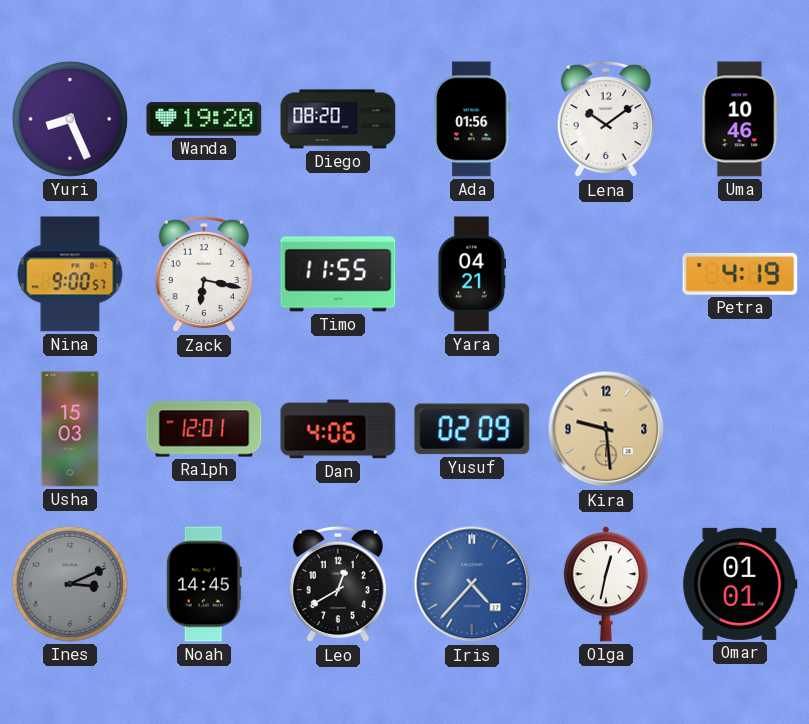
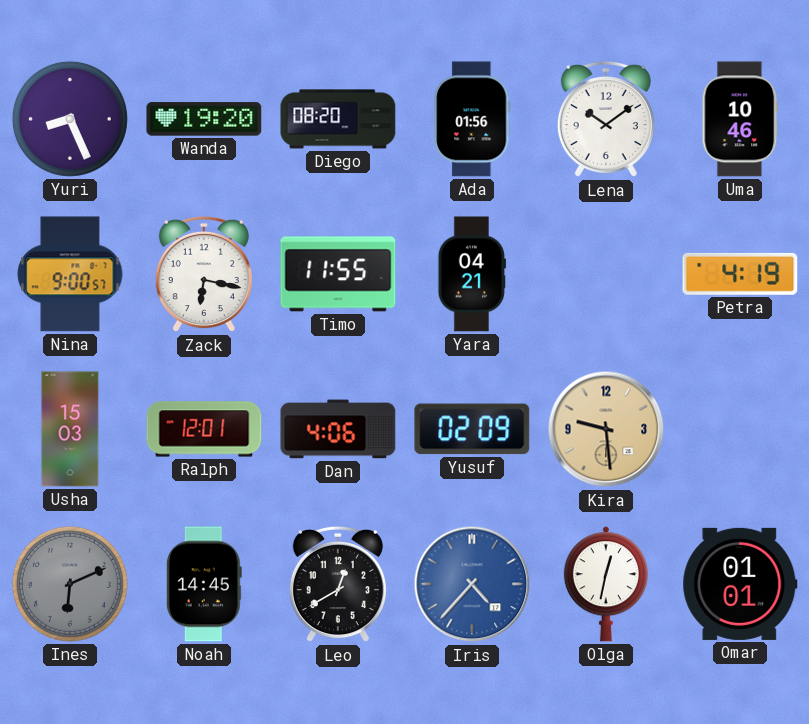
Ines: 3:11 -> 6:11 (70, 584)
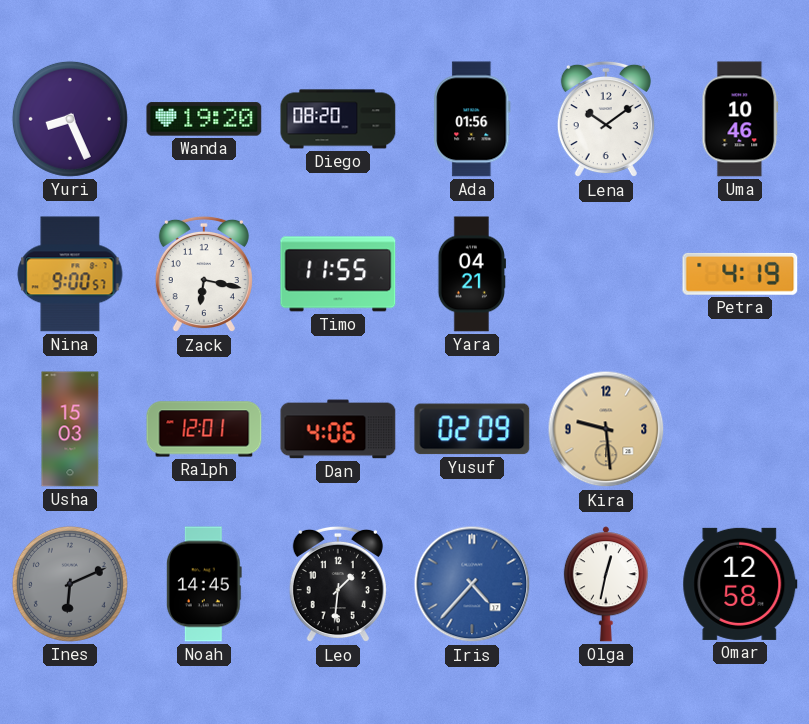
Leo: 12:40 -> 1:31 (338, 584)
Omar: 01:01 -> 12:58 (740, 584)
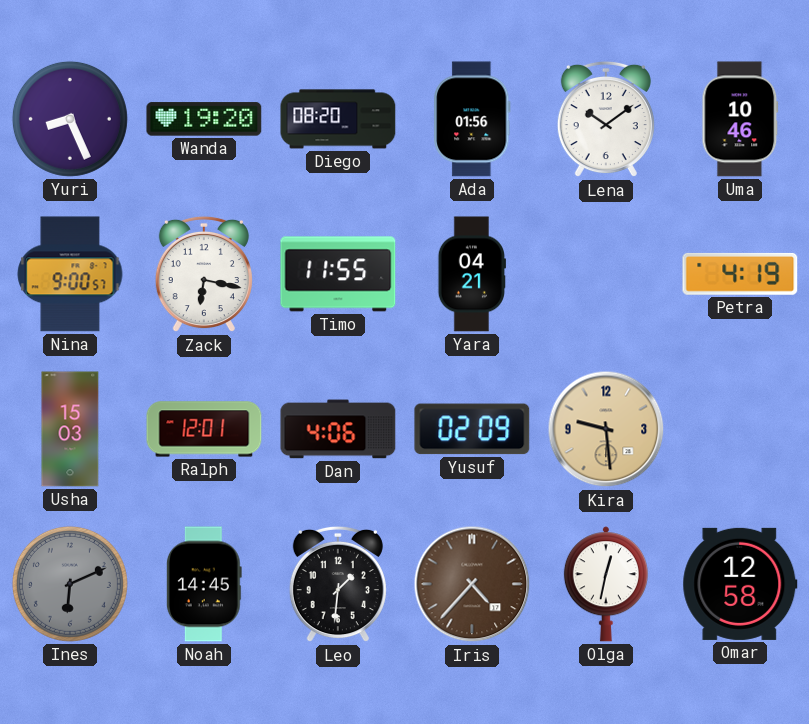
Iris dial: blue -> brown (472, 584)
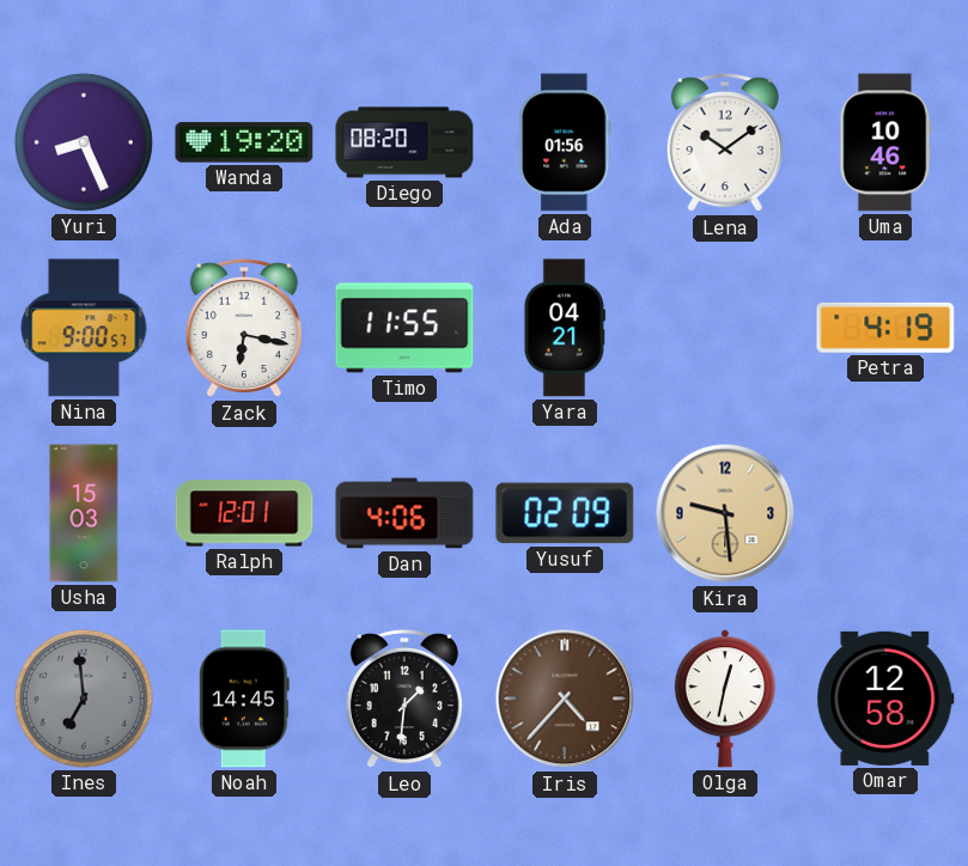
Ines: 6:11 -> 6:59 (84, 699)
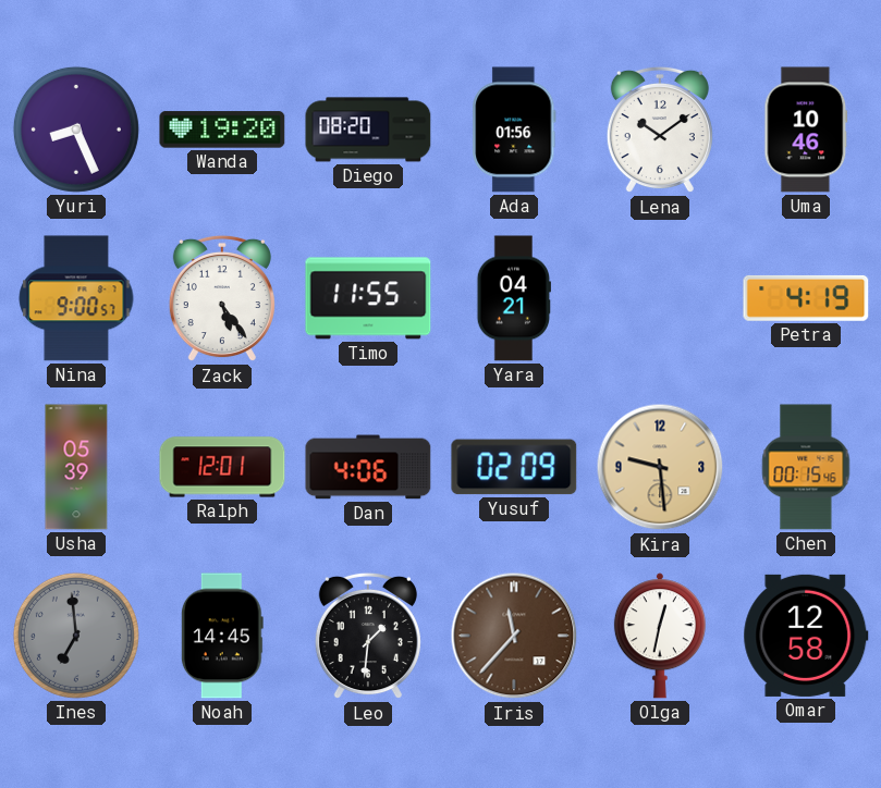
Zack: 6:17 -> 5:24 (222, 298)
Usha: 15:03 -> 05:39 (76, 467)
Chen: none -> 00:15 (806, 467)
Iris: 4:37 -> 11:37 (514, 636)
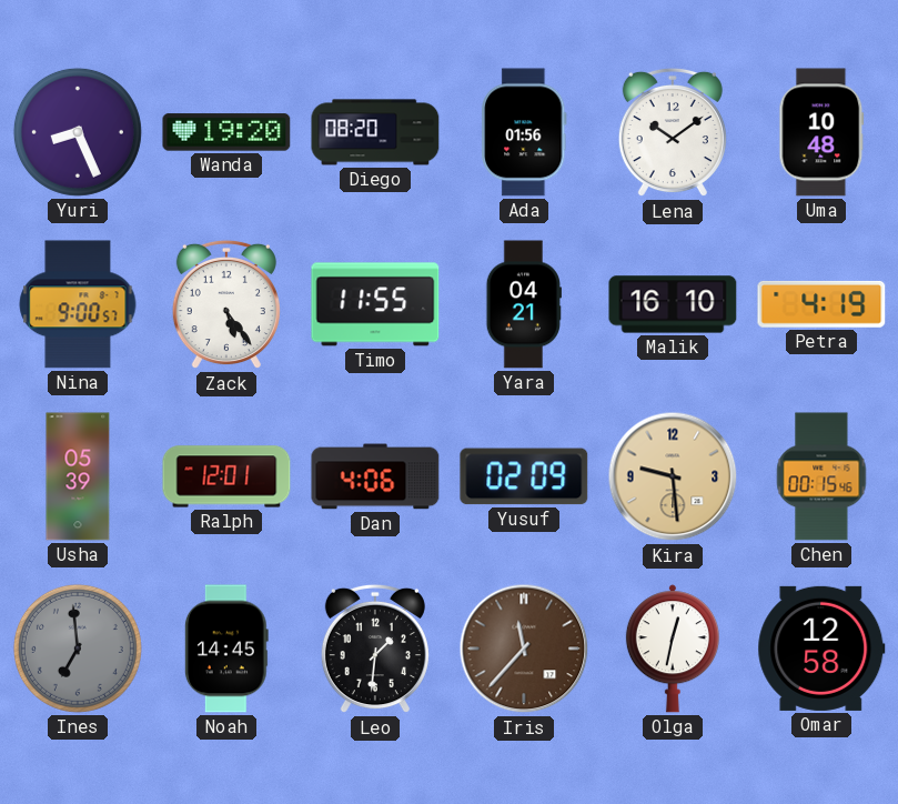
Uma: 10:46 -> 10:48 (821, 132)
Malik: none -> 16:10 (673, 304)
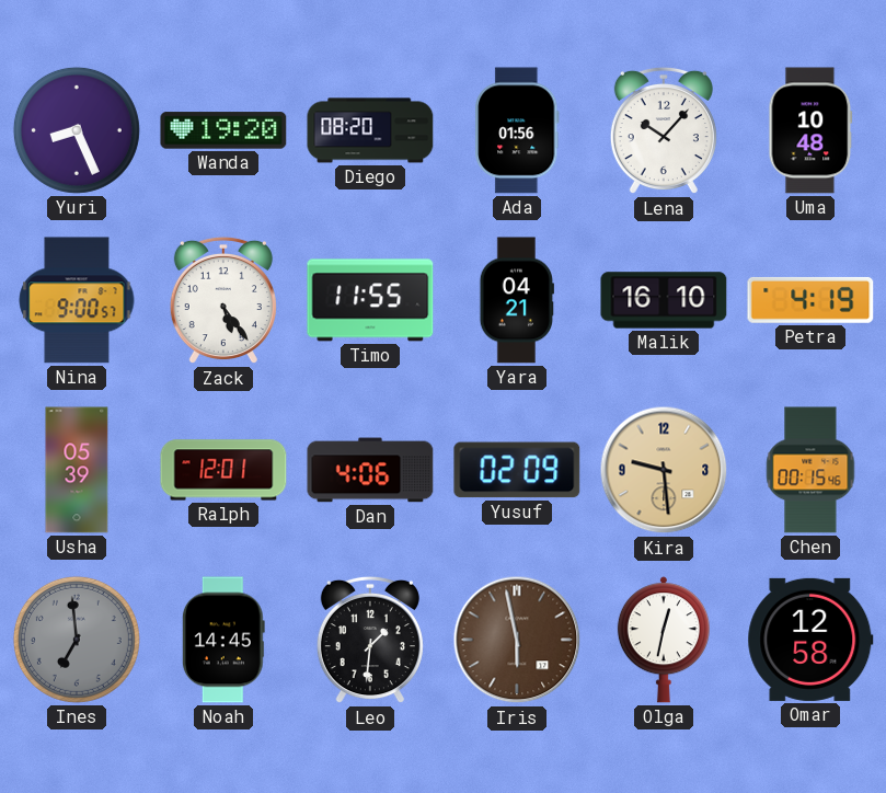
Lena: 10:09 -> 10:07 (664, 130)
Iris: 11:37 -> 5:58 (517, 640)
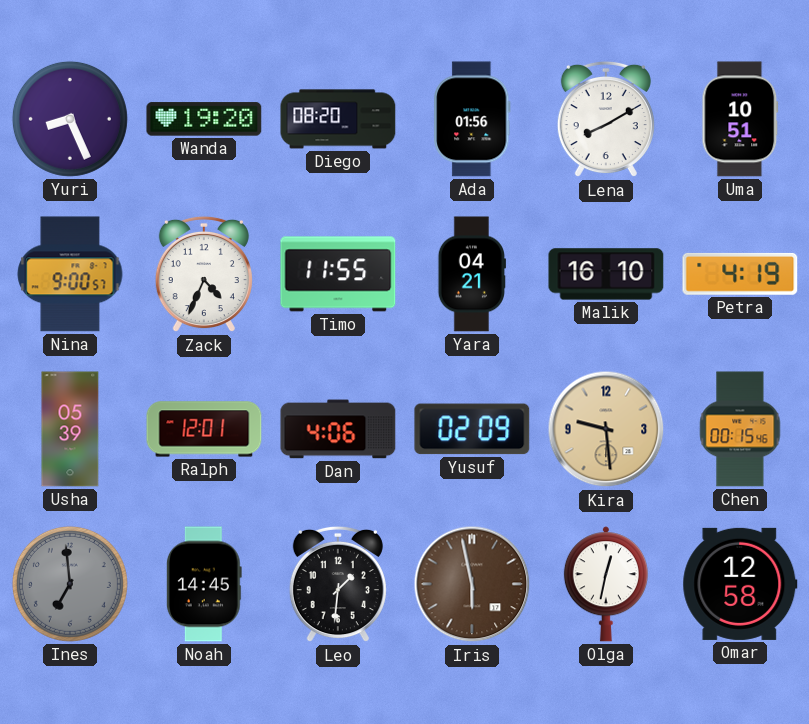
Lena: 10:07 -> 8:10 (606, 119)
Uma: 10:48 -> 10:51 (740, 119)
Zack: 5:24 -> 4:34 (204, 274)
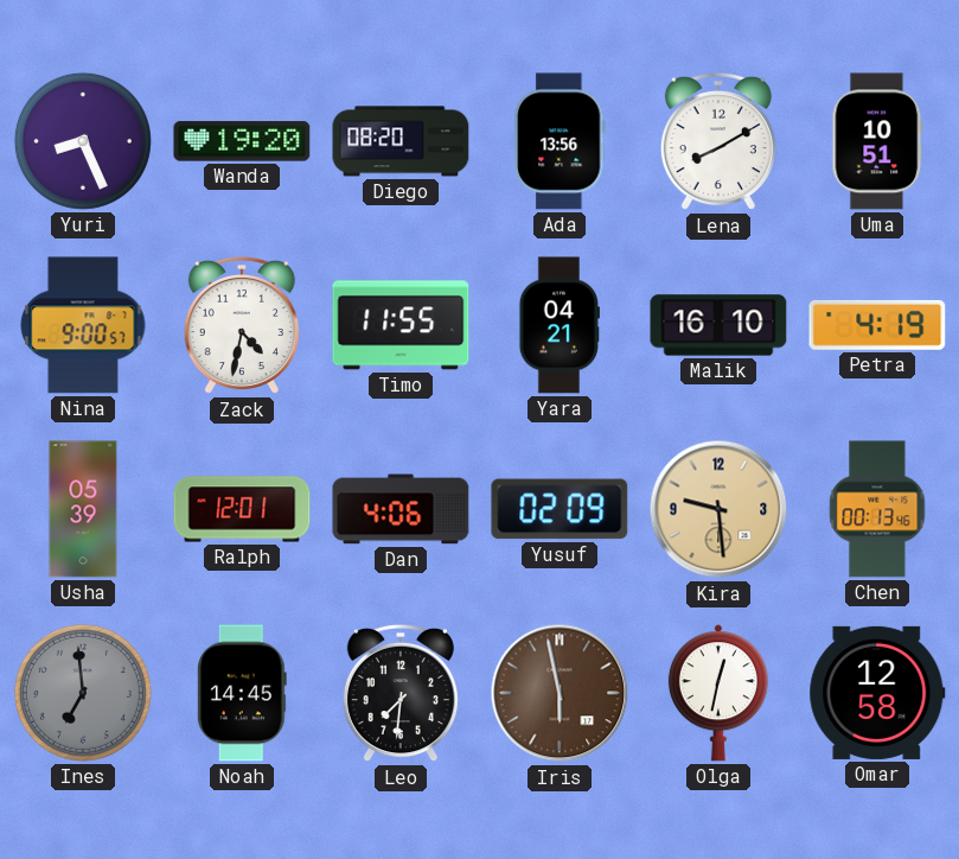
Ada: 01:56 -> 13:56 (560, 141)
Zack: 4:34 -> 4:32 (242, 325)
Chen: 00:15 -> 00:13 (877, 509)
Leo: 1:31 -> 7:31 (401, 693)
